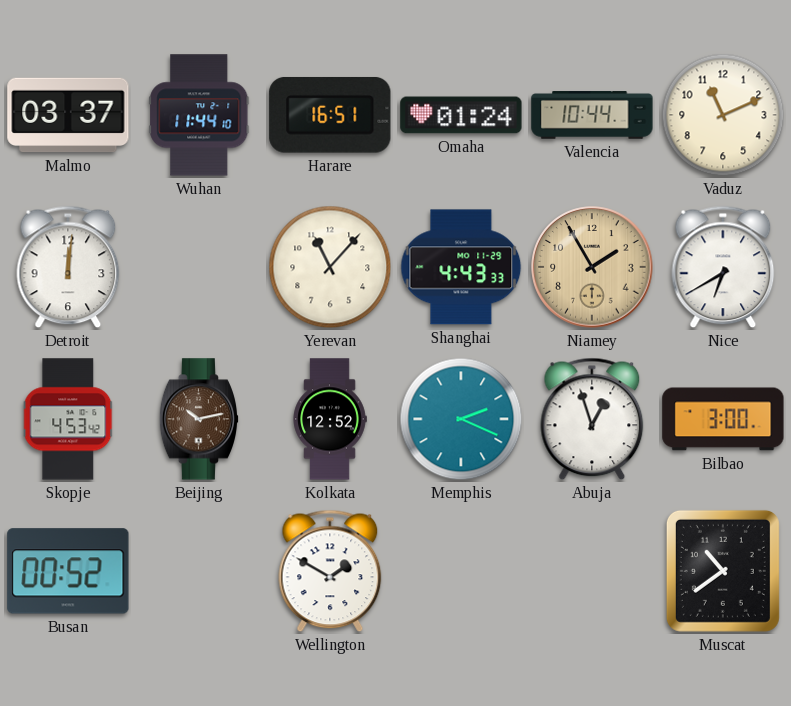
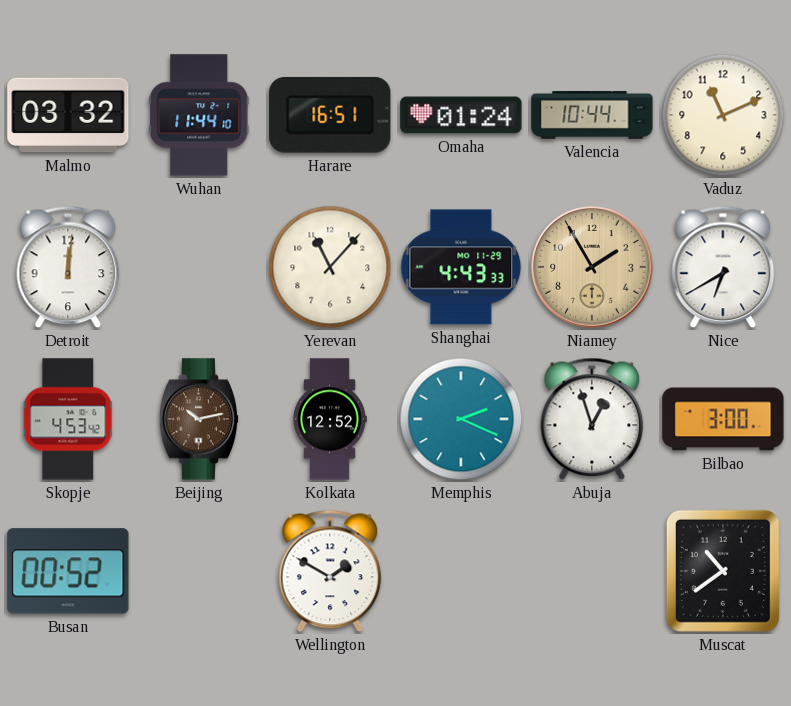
Malmo: 03:37 -> 03:32 (68, 115)
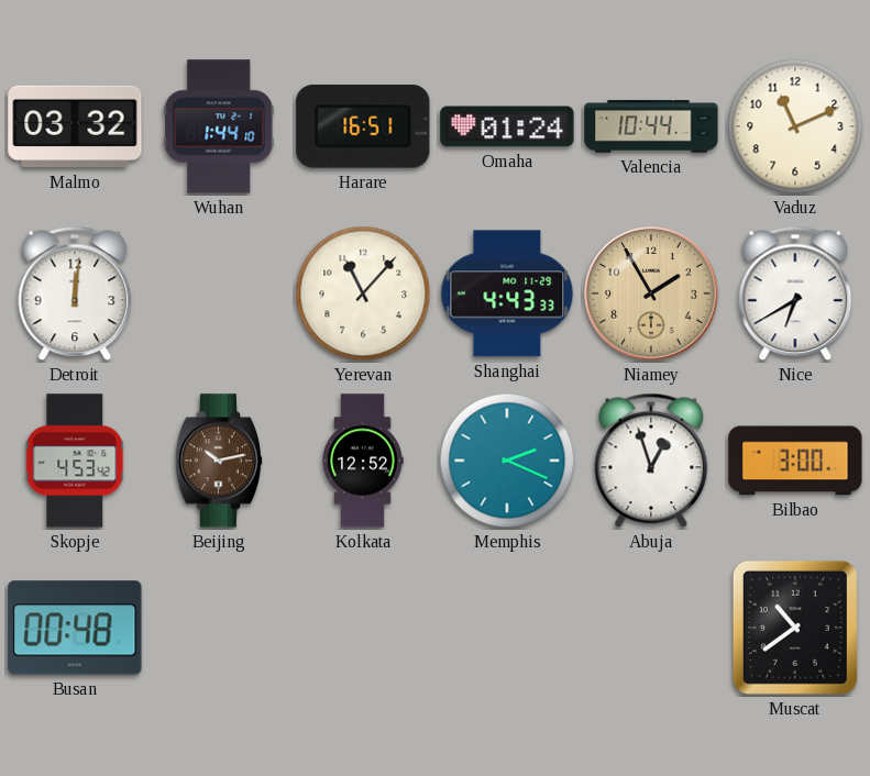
Wuhan: 11:44 -> 1:44 (219, 126)
Busan: 00:52 -> 00:48 (75, 628)
Wellington: 1:50 -> none (330, 571)
